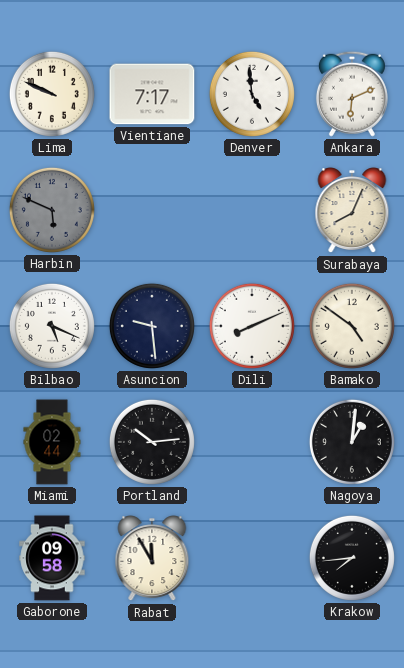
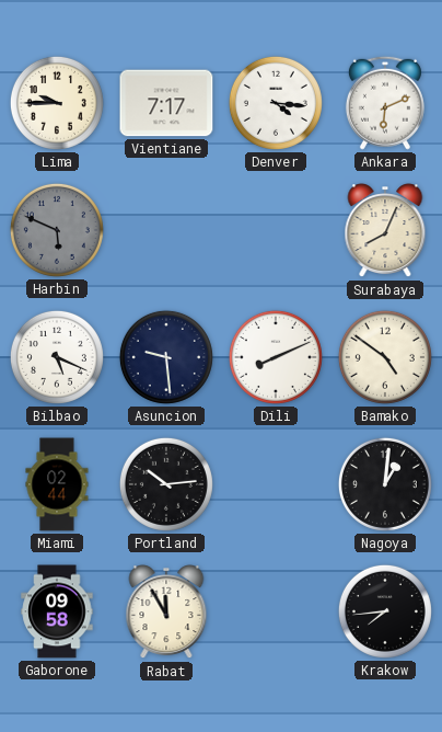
Lima: 9:49 -> 9:45 (57, 103)
Denver: 4:59 -> 4:16 (276, 103)
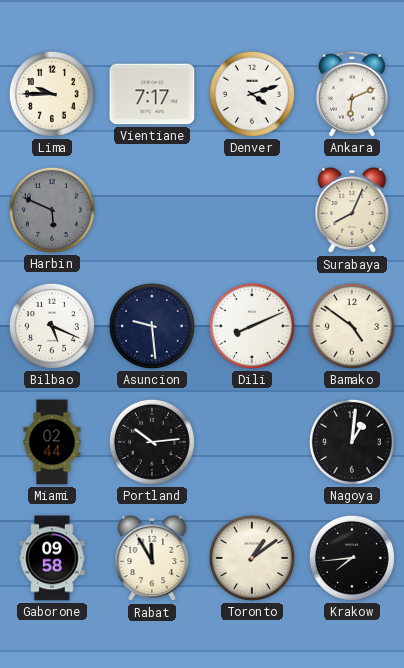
Denver: 4:16 -> 4:12 (252, 94)
Toronto: none -> 1:09 (252, 558)
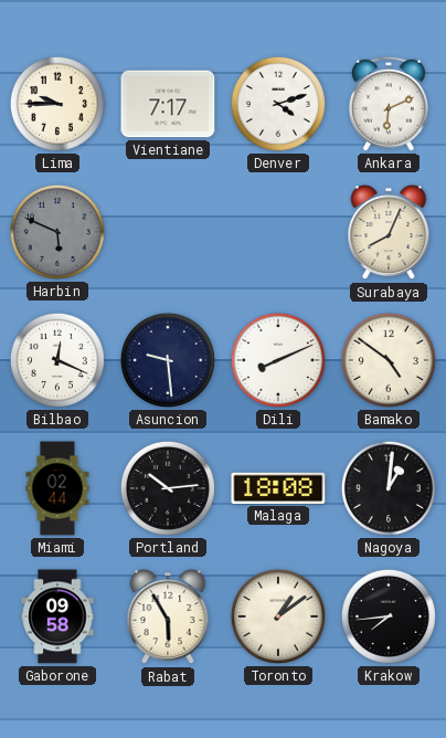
Bilbao: 5:19 -> 12:19 (57, 360)
Malaga: none -> 18:08 (278, 488)
Rabat: 11:55 -> 5:55 (168, 618)
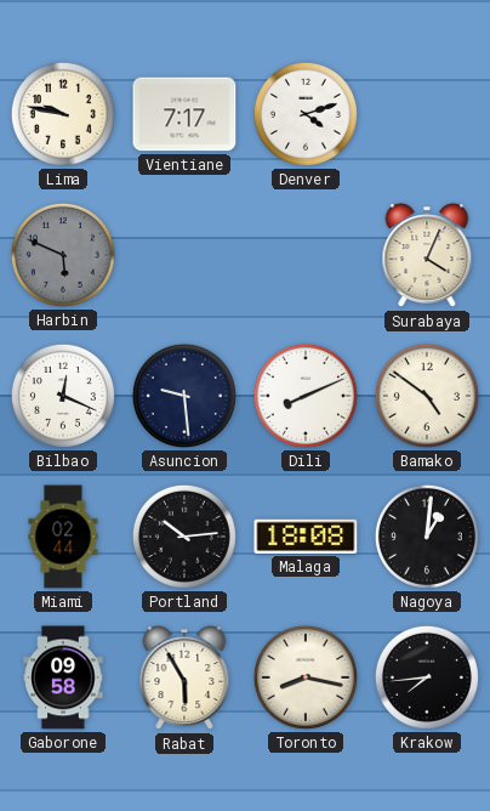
Lima: 9:45 -> 9:47 (63, 114)
Ankara: 6:11 -> none (389, 104)
Surabaya: 8:04 -> 4:04 (427, 256)
Toronto: 1:09 -> 8:17 (306, 677)
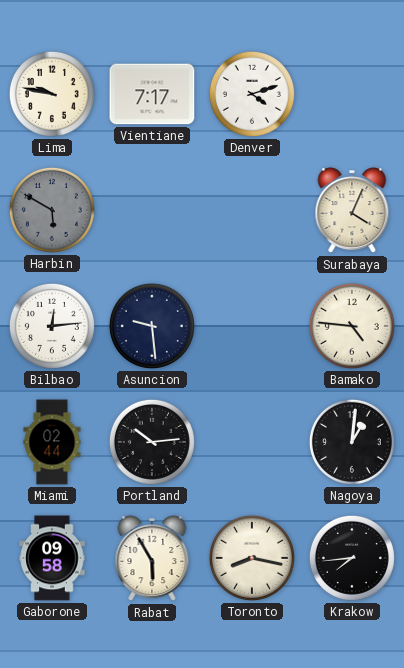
Harbin: 5:49 -> 5:50 (52, 210)
Bilbao: 12:19 -> 12:14 (52, 326)
Dili: 8:11 -> none (306, 396)
Bamako: 4:51 -> 4:46 (352, 326)
Malaga: 18:08 -> none (306, 537)
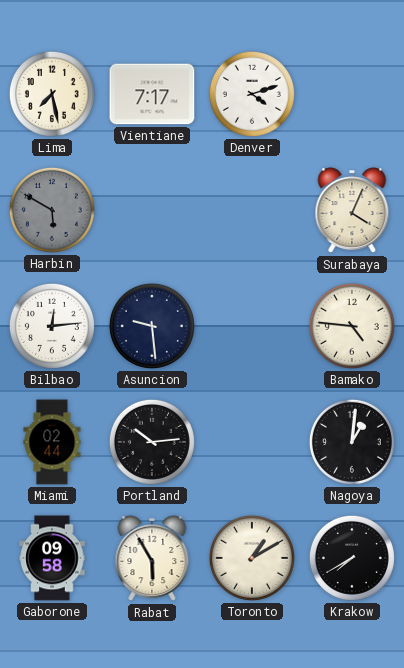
Lima: 9:47 -> 7:28 (52, 94)
Toronto: 8:17 -> 1:10 (252, 558)
Krakow: 7:44 -> 7:40 (352, 558)
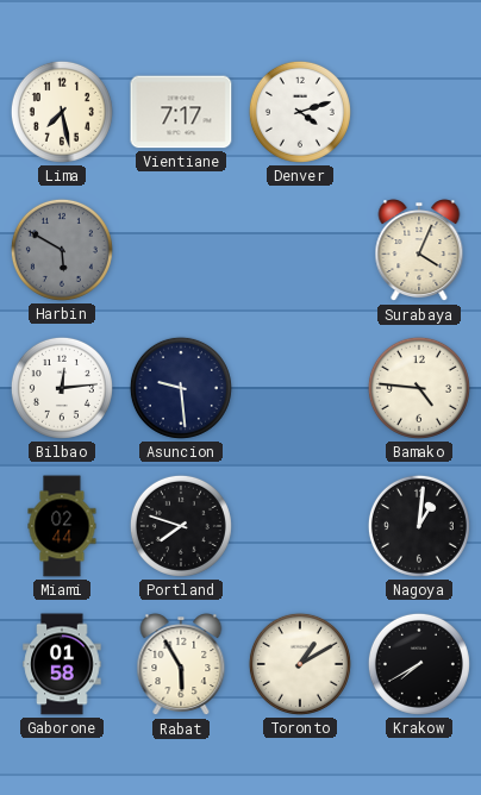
Portland: 10:14 -> 7:48 (181, 526)
Gaborone: 09:58 -> 01:58 (62, 664)
